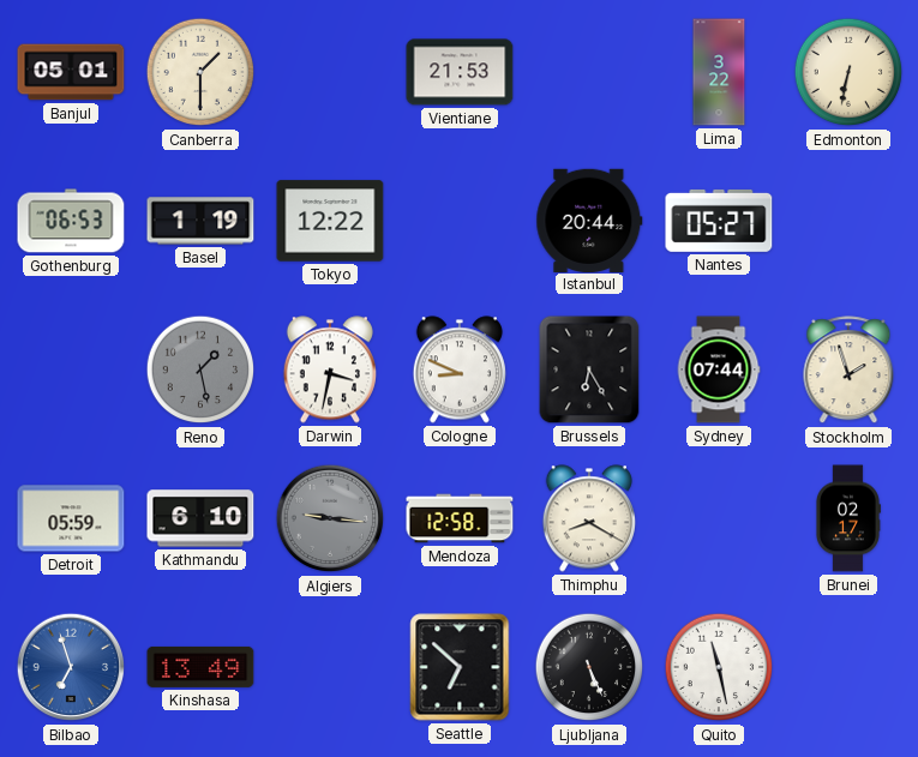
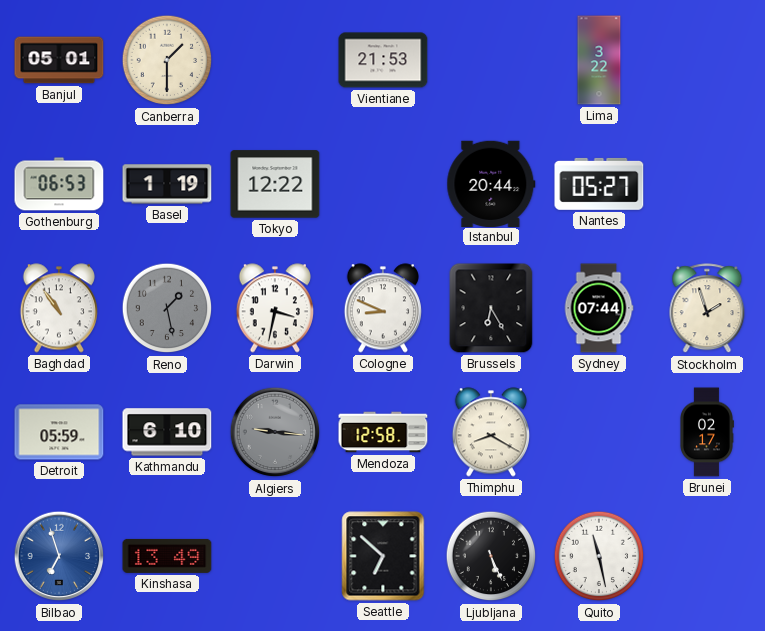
Edmonton: 6:32 -> none (848, 72)
Baghdad: none -> 10:54 (59, 308)
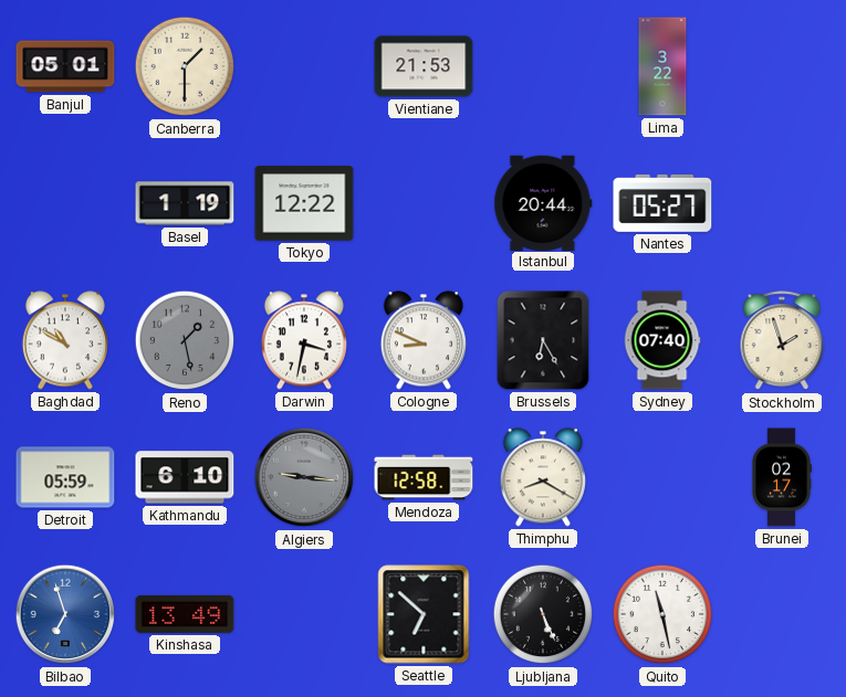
Gothenburg: 06:53 -> none (59, 184)
Baghdad: 10:54 -> 10:50 (65, 340)
Sydney: 07:44 -> 07:40 (662, 340)
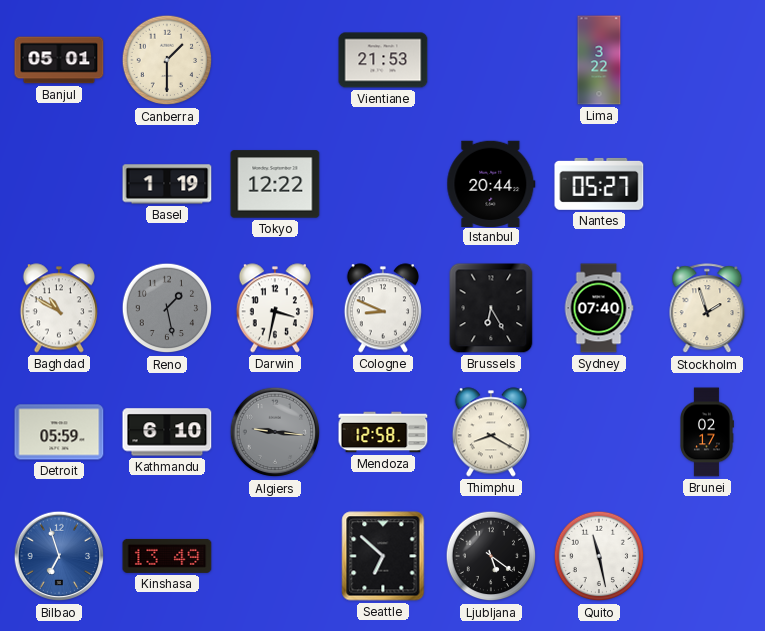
Ljubljana: 5:26 -> 5:21 (491, 556)
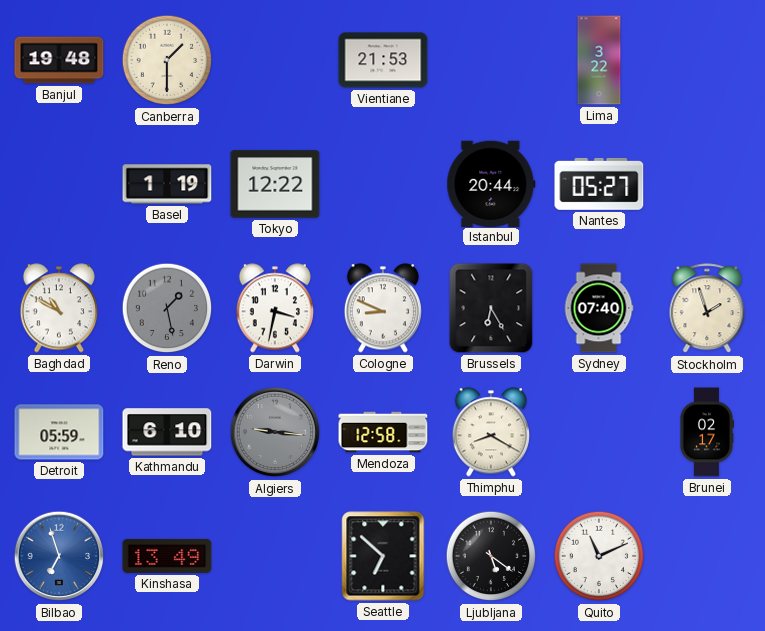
Banjul: 05:01 -> 19:48 (59, 60)
Quito: 11:28 -> 11:11 (599, 556)
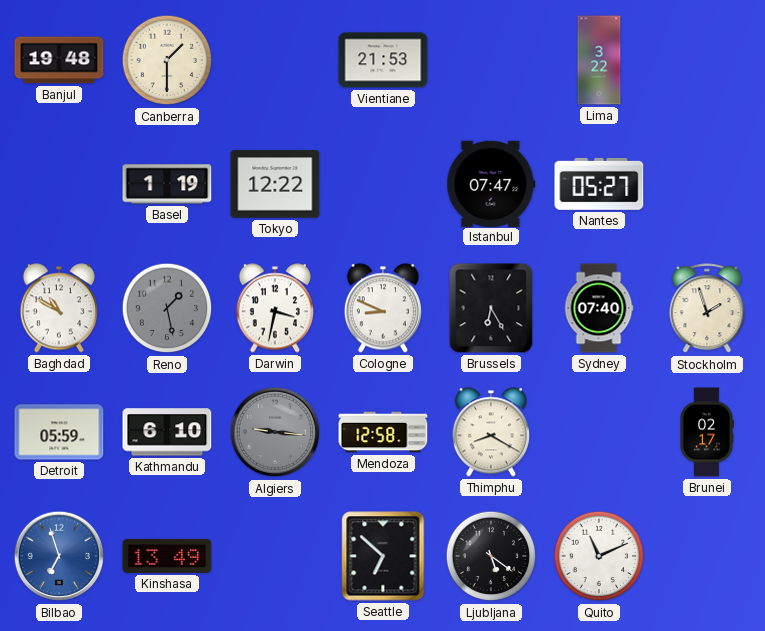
Istanbul: 20:44 -> 07:47 (491, 183)
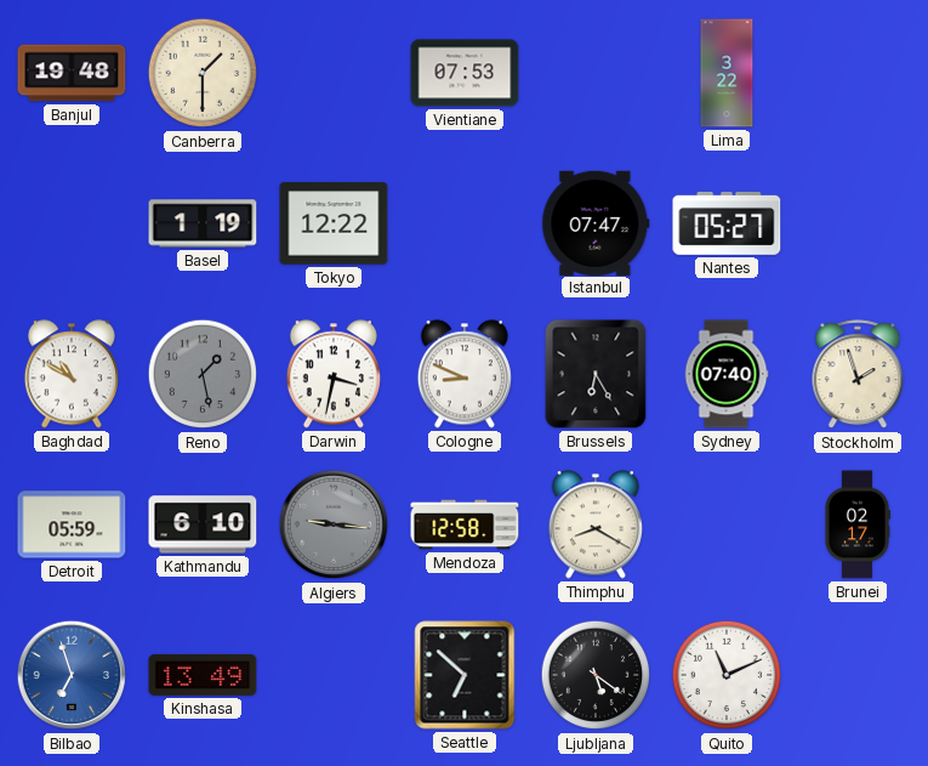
Vientiane: 21:53 -> 07:53 (465, 73)
